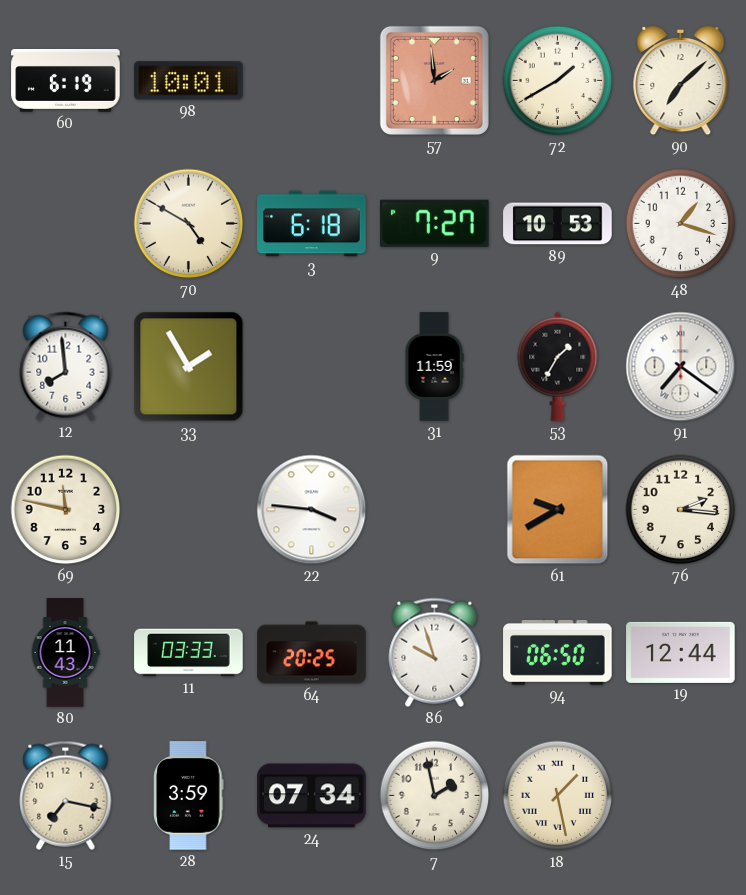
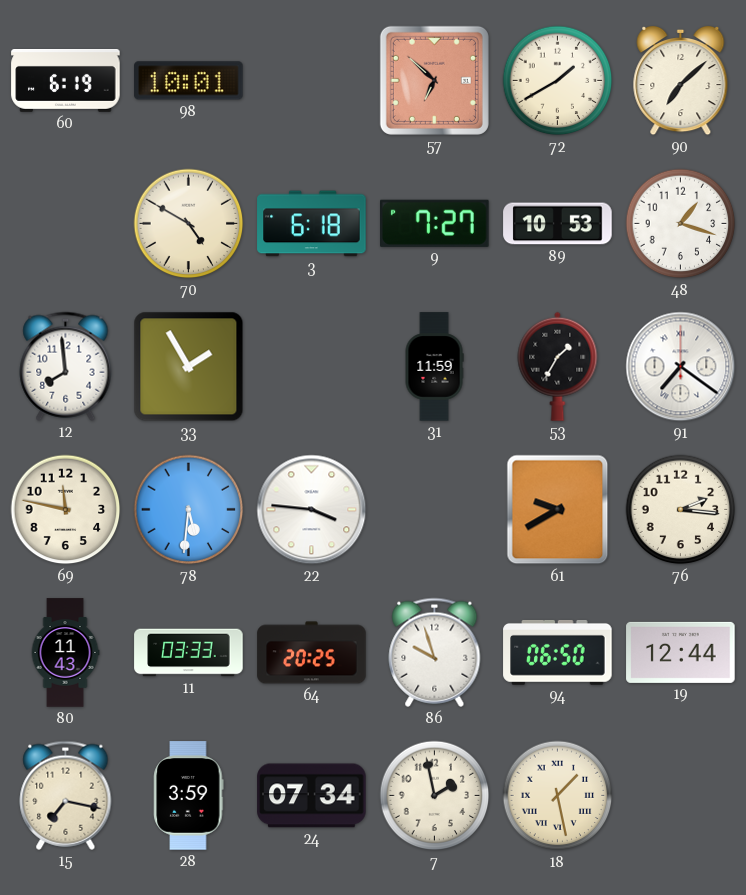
57: 1:59 -> 6:52 (434, 80)
78: none -> 5:31 (189, 510)
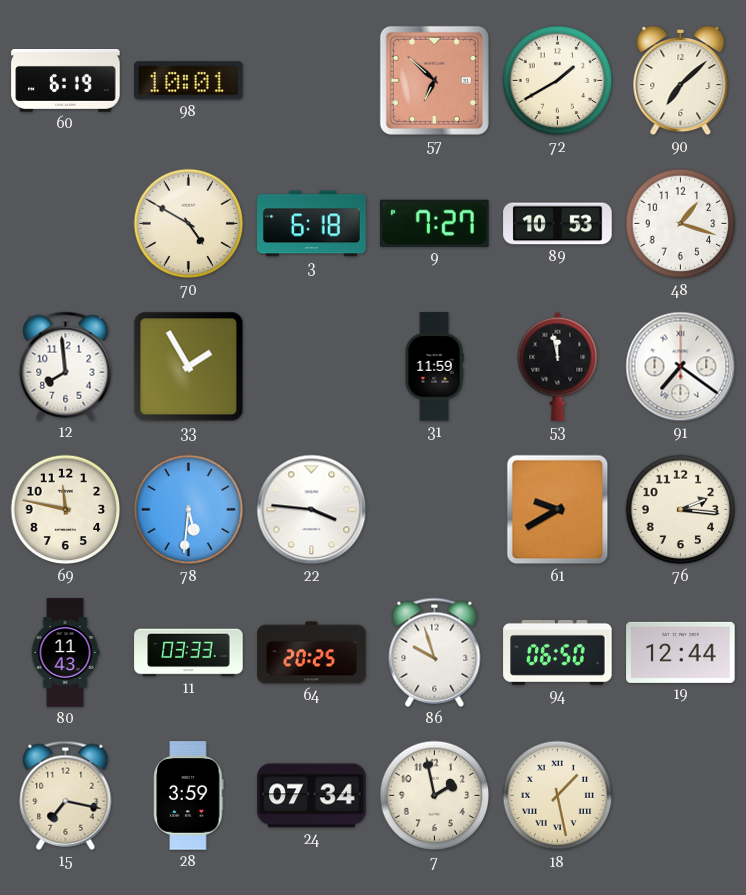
53: 1:35 -> 11:58 (558, 366)
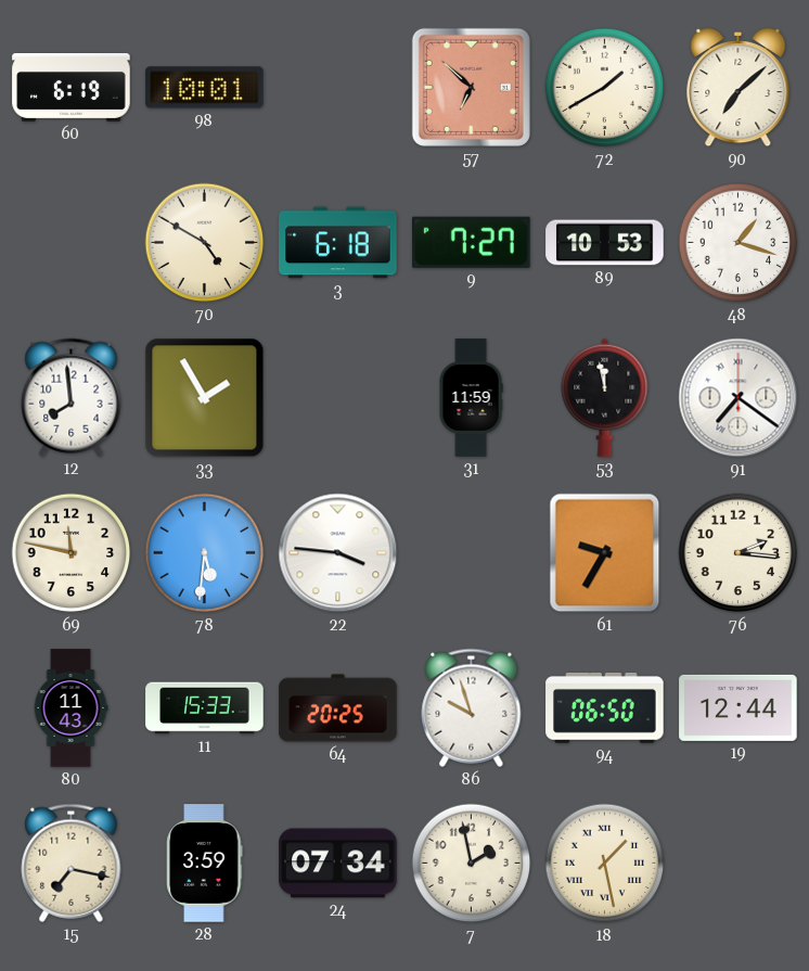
61: 9:40 -> 9:35 (605, 553)
11: 03:33 -> 15:33 (205, 708)
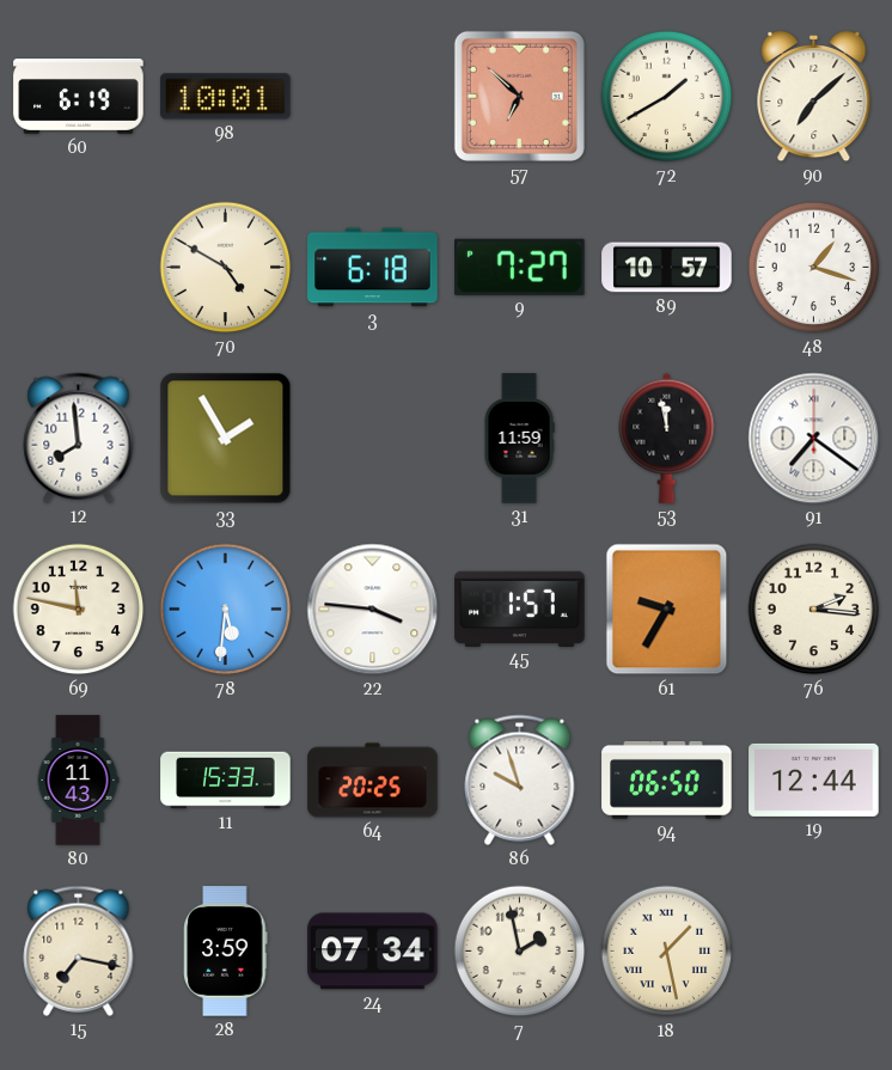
89: 10:53 -> 10:57 (667, 268)
45: none -> 1:57 (520, 609)
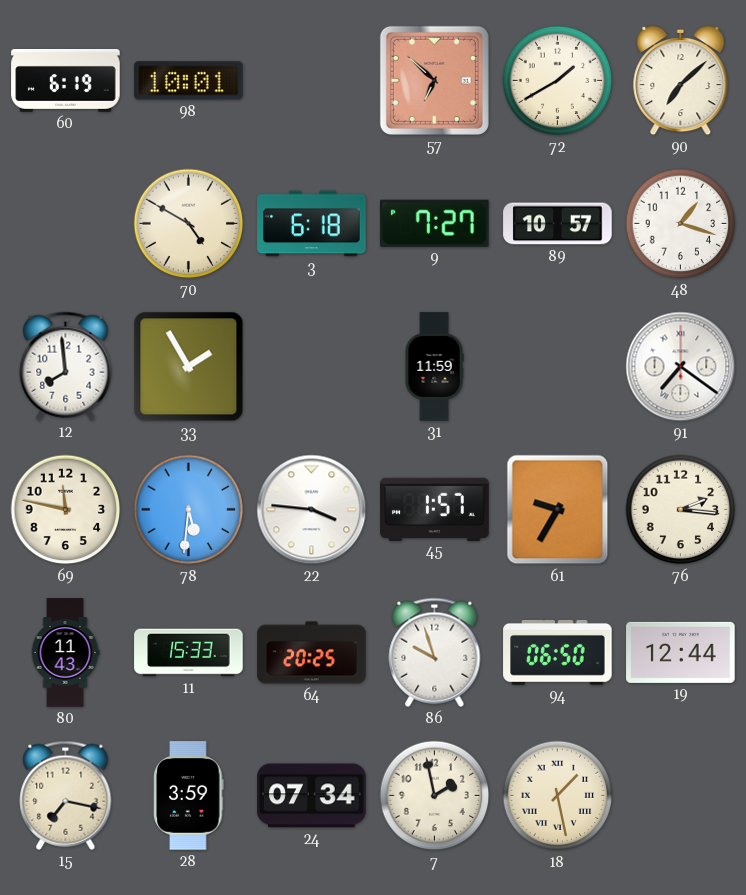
53: 11:58 -> none (667, 438)
